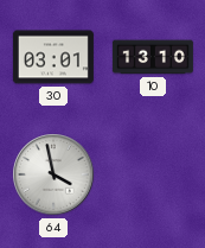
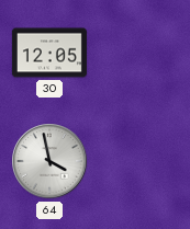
30: 03:01 -> 12:05 (49, 53)
10: 13:10 -> none (153, 57)
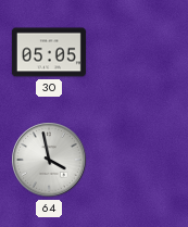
30: 12:05 -> 05:05 (49, 52)
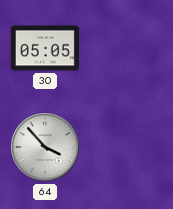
64: 3:58 -> 3:53 (45, 147)
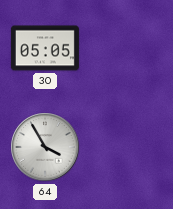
64: 3:53 -> 3:55 (45, 147)
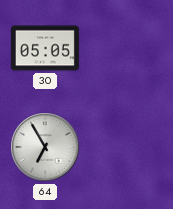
64: 3:55 -> 6:55 (45, 147)
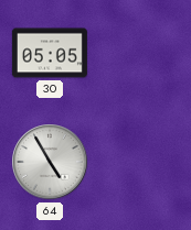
64: 6:55 -> 4:55 (50, 162)
